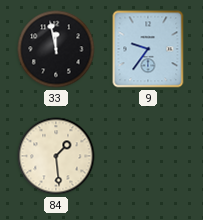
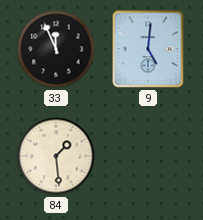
33: 11:58 -> 11:56 (56, 49)
9: 9:36 -> 5:01 (148, 49)
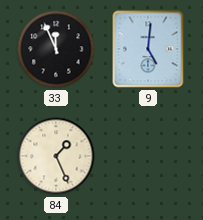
84: 1:29 -> 1:26 (56, 156)
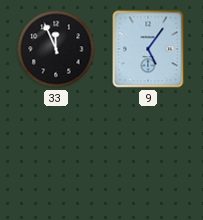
9: 5:01 -> 5:06 (148, 49)
84: 1:26 -> none (56, 156)
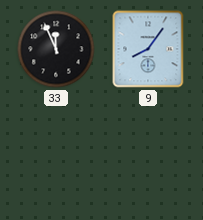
9: 5:06 -> 8:06 (148, 49)
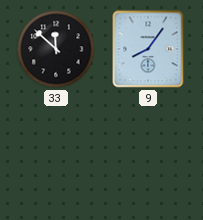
33: 11:56 -> 11:52 (56, 49)
